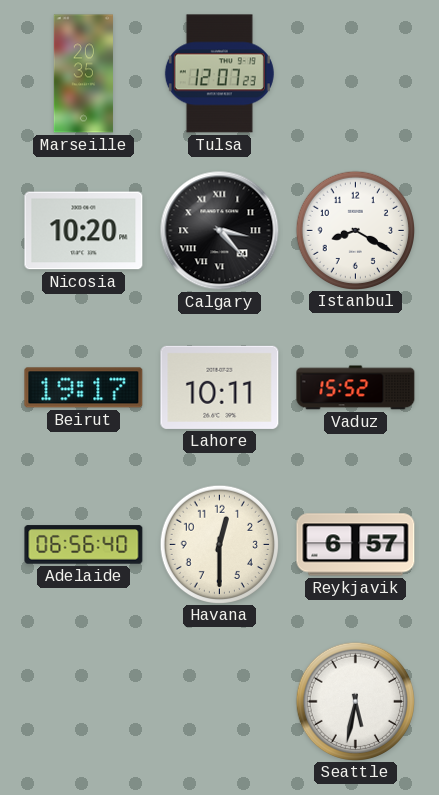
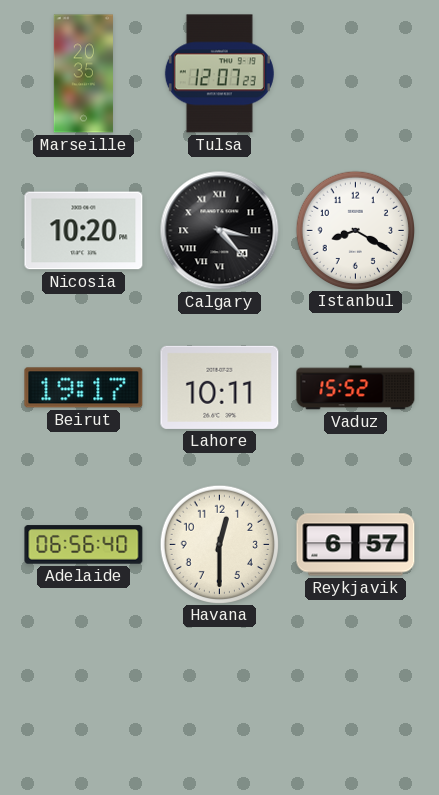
Seattle: 5:32 -> none (355, 701)
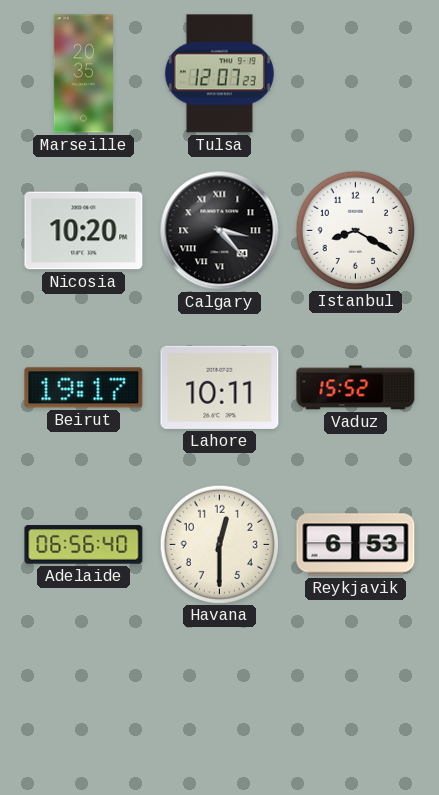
Reykjavik: 6:57 -> 6:53 (356, 545)
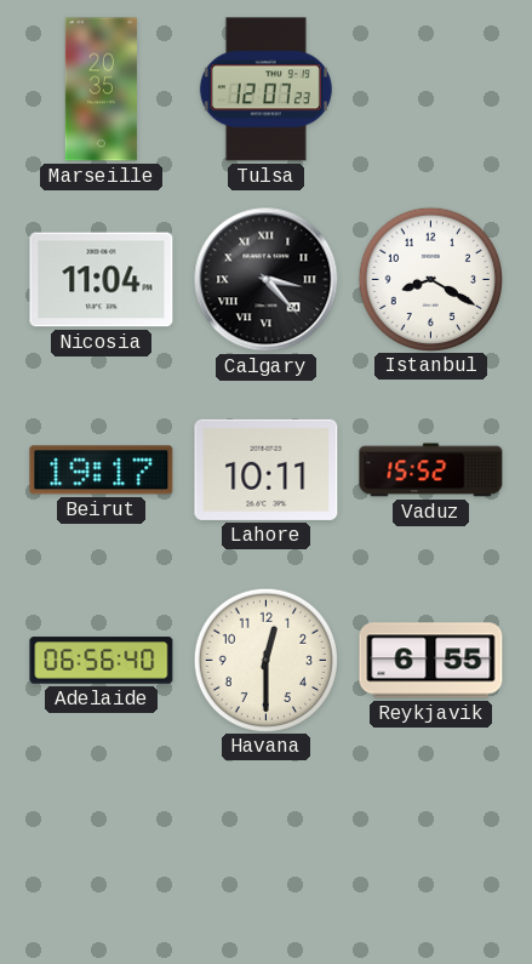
Nicosia: 10:20 -> 11:04 (102, 280)
Reykjavik: 6:53 -> 6:55 (431, 661)
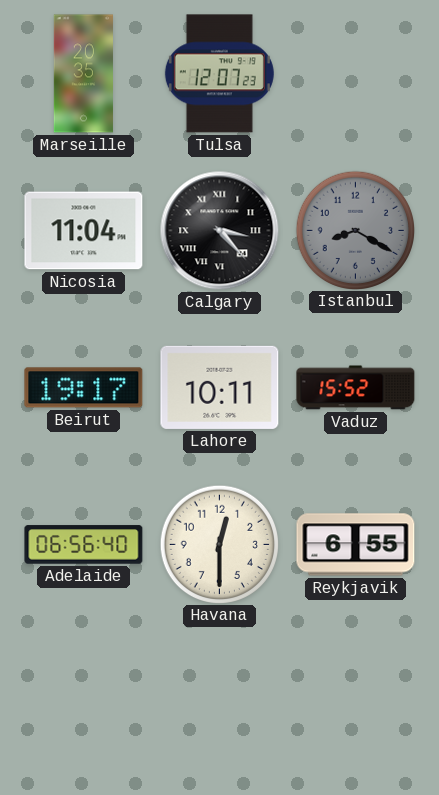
Istanbul dial: white -> grey (355, 230)
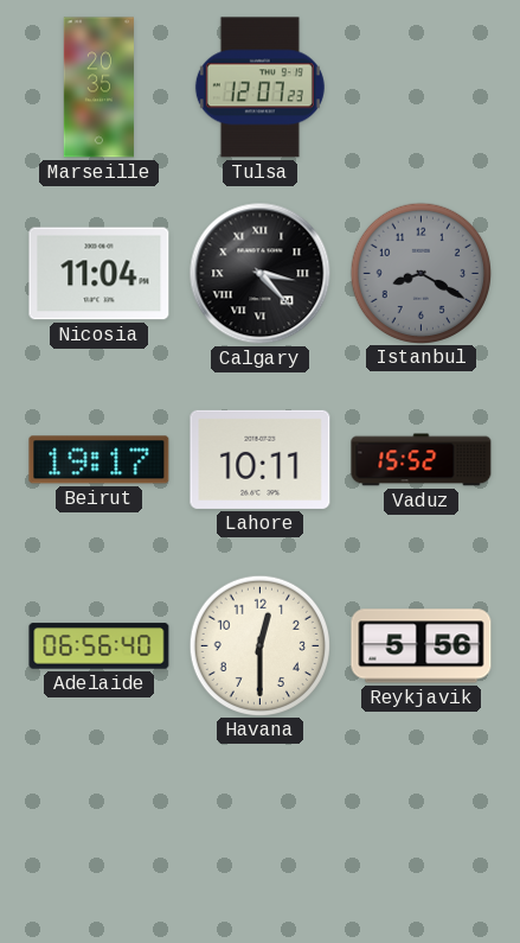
Reykjavik: 6:55 -> 5:56 (422, 646)
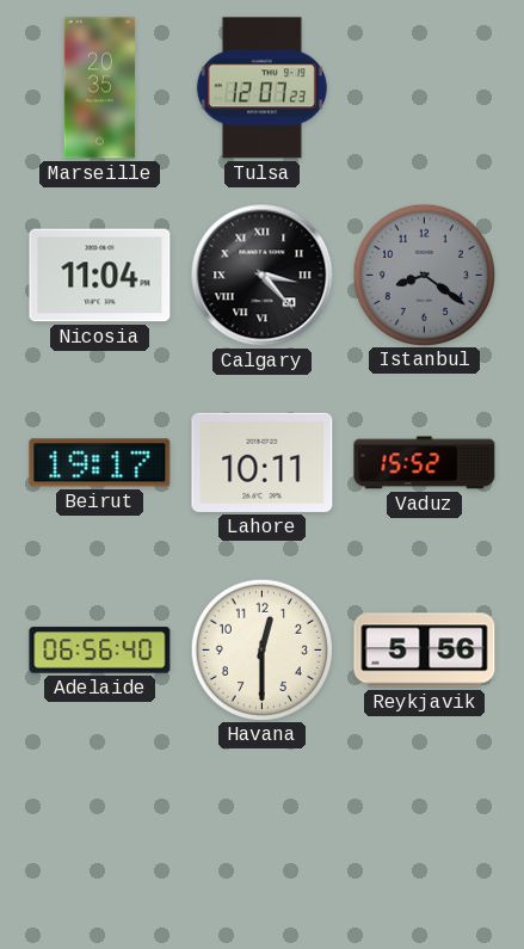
Istanbul: 8:20 -> 8:21 (424, 275)
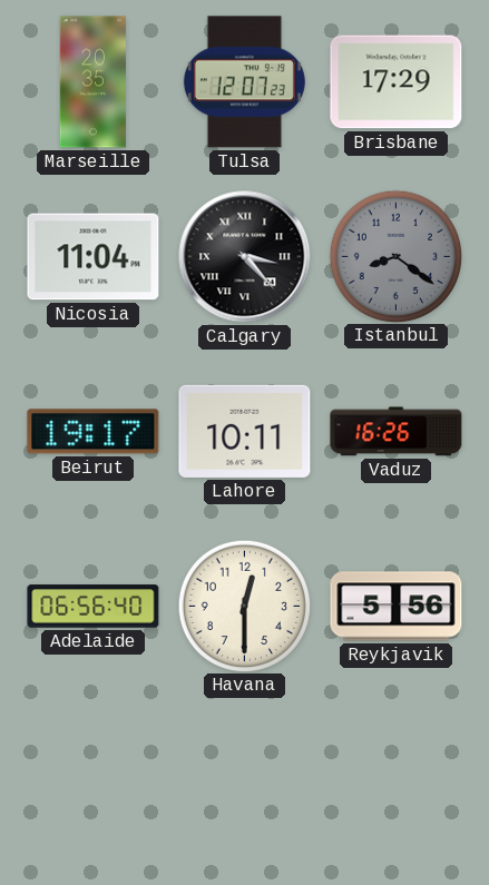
Brisbane: none -> 17:29 (397, 82)
Vaduz: 15:52 -> 16:26 (397, 432)
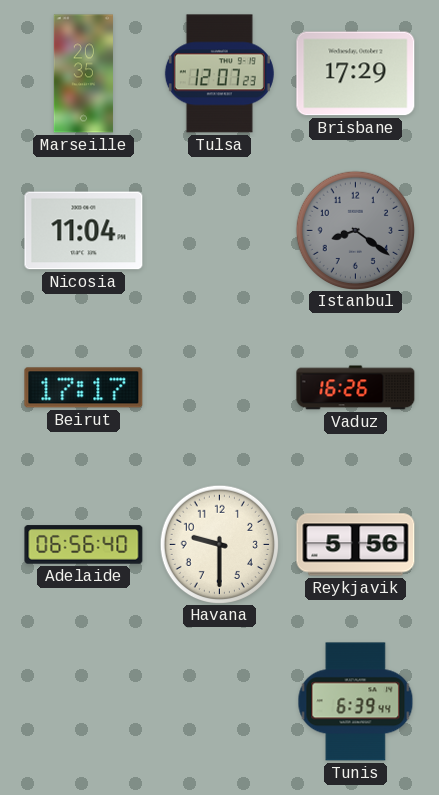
Calgary: 3:23 -> none (245, 257)
Beirut: 19:17 -> 17:17 (84, 388)
Lahore: 10:11 -> none (245, 431)
Havana: 12:30 -> 9:30 (219, 544)
Tunis: none -> 6:39 (356, 702)
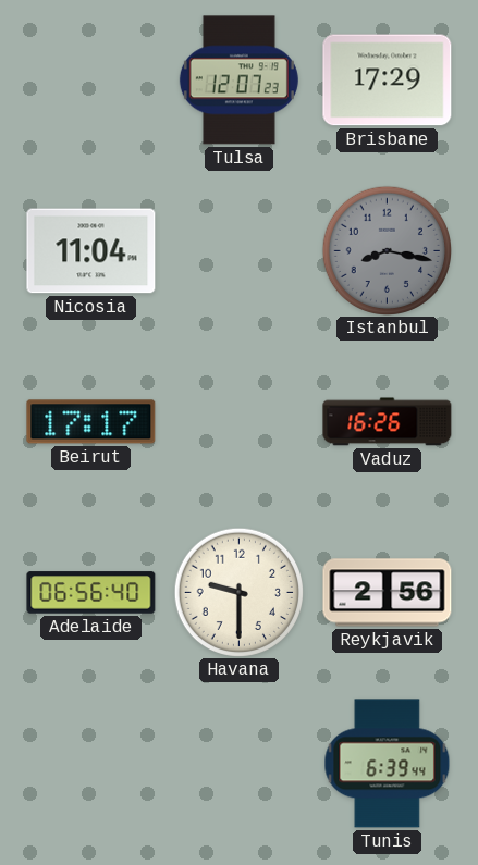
Marseille: 20:35 -> none (83, 74)
Istanbul: 8:21 -> 8:17 (387, 250)
Reykjavik: 5:56 -> 2:56 (388, 593)
